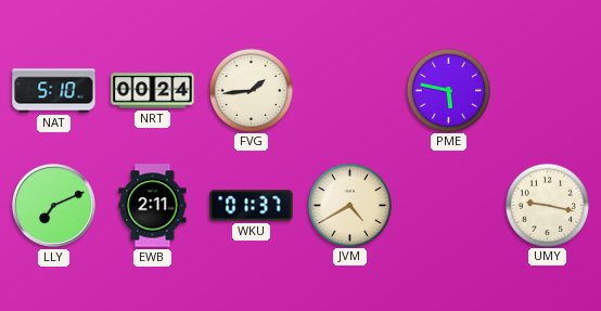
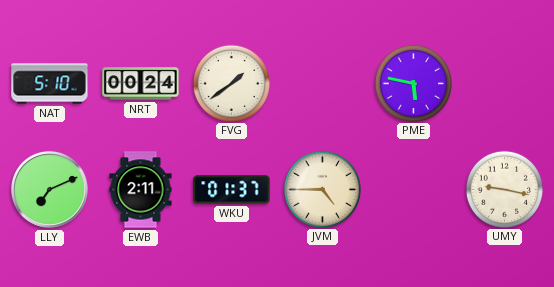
FVG: 1:44 -> 1:39 (231, 83)
JVM: 4:40 -> 4:45 (322, 189)
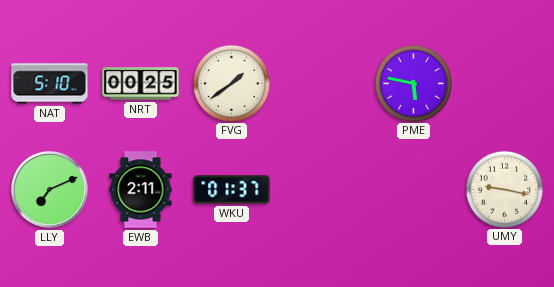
NRT: 00:24 -> 00:25 (141, 84)
JVM: 4:45 -> none (322, 189)
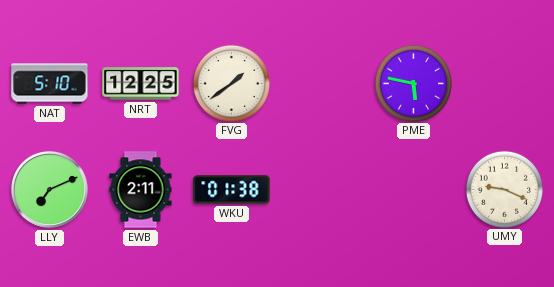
NRT: 00:25 -> 12:25 (141, 84)
WKU: 01:37 -> 01:38 (232, 190)
UMY: 9:17 -> 9:19 (504, 189)
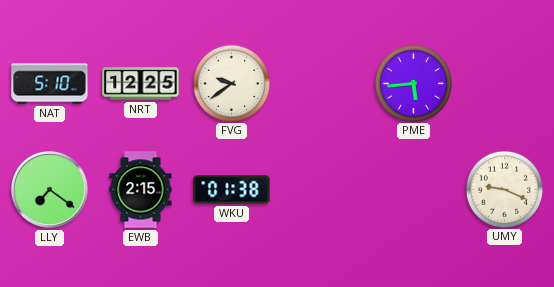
FVG: 1:39 -> 9:39 (231, 83)
PME: 5:47 -> 5:44 (413, 83)
LLY: 7:11 -> 7:21 (49, 189)
EWB: 2:11 -> 2:15 (141, 190)
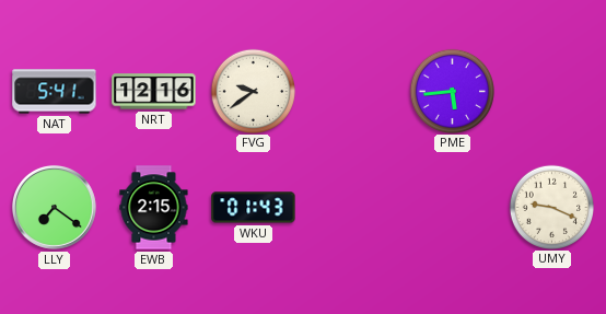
NAT: 5:10 -> 5:41 (55, 92)
NRT: 12:25 -> 12:16 (154, 92)
WKU: 01:38 -> 01:43 (254, 208)
